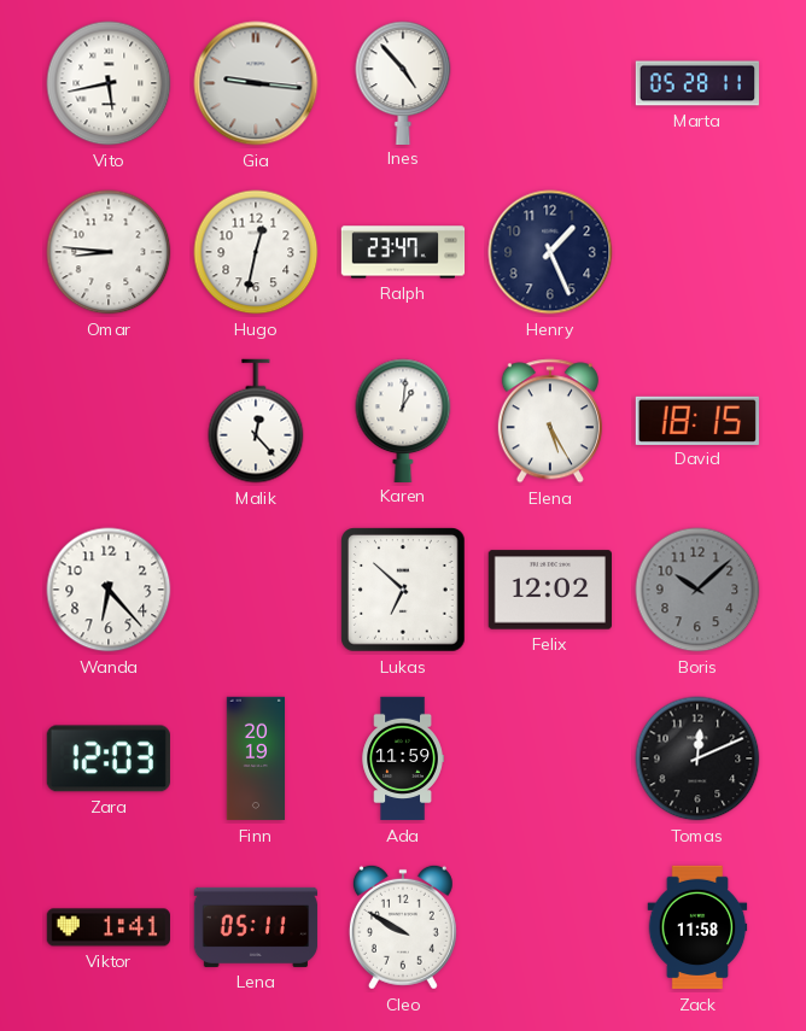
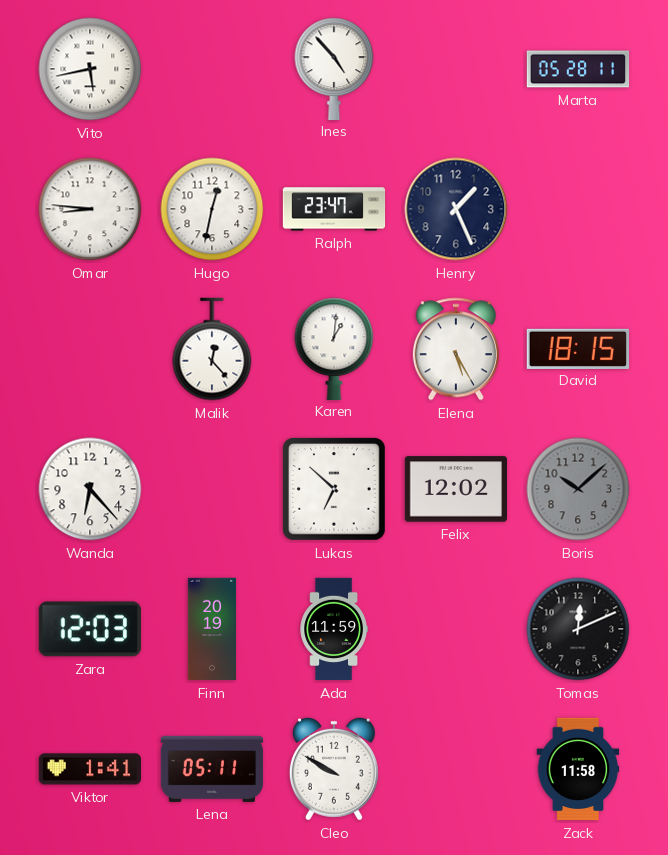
Gia: 9:16 -> none (256, 83)
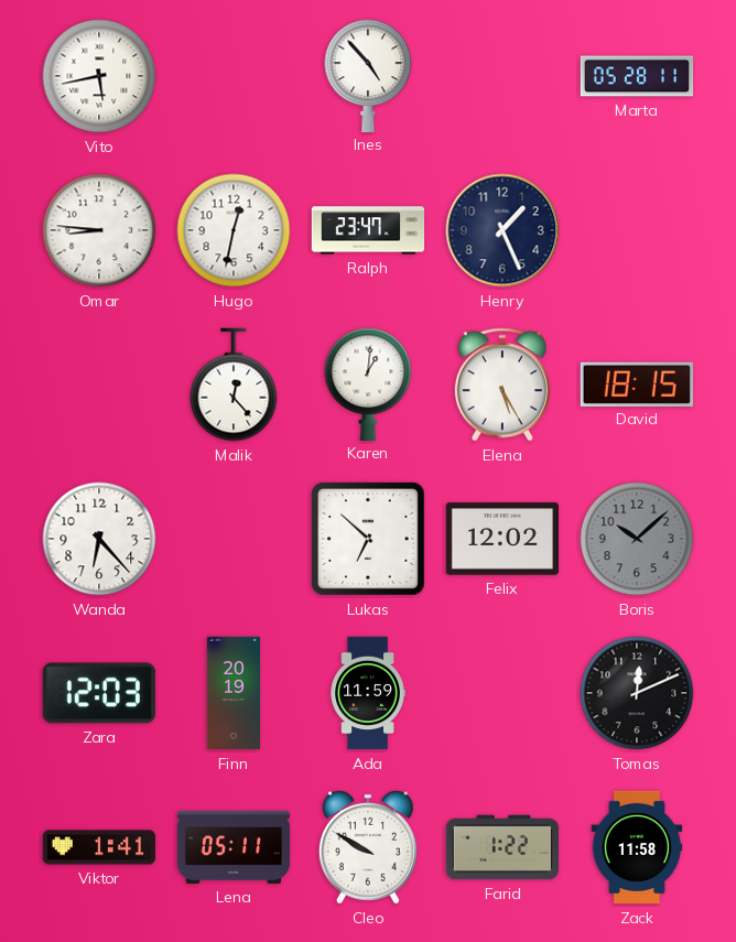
Farid: none -> 1:22 (501, 847)
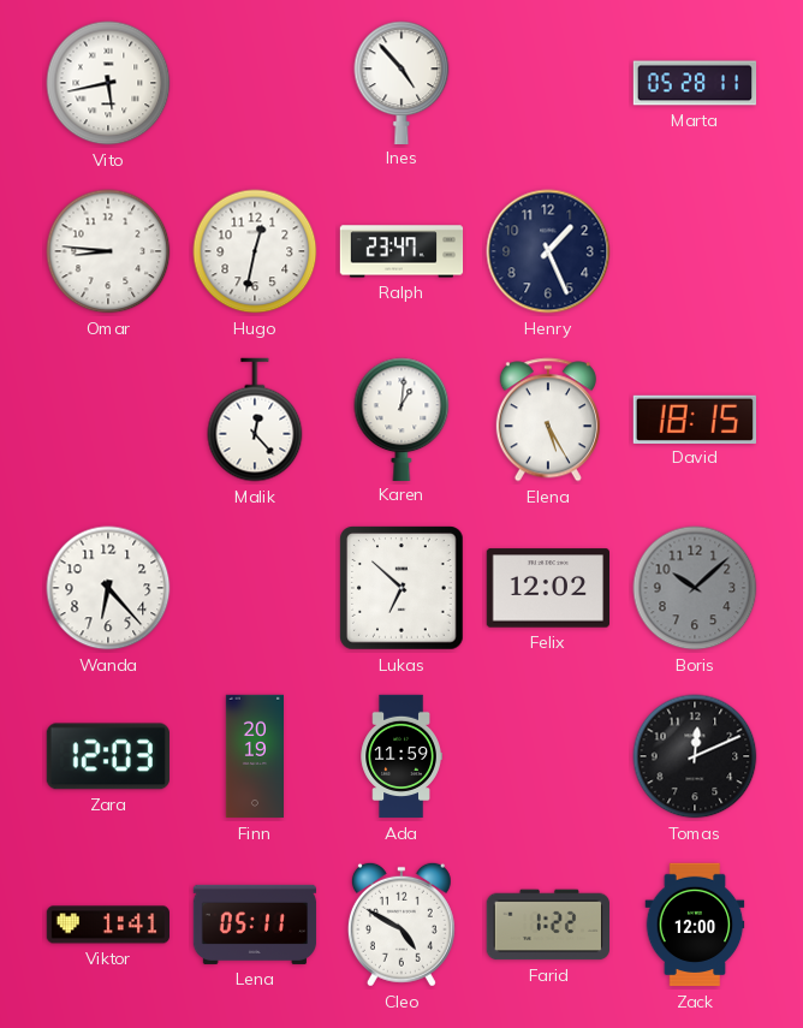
Cleo: 9:50 -> 4:50 (401, 925)
Zack: 11:58 -> 12:00 (695, 925)
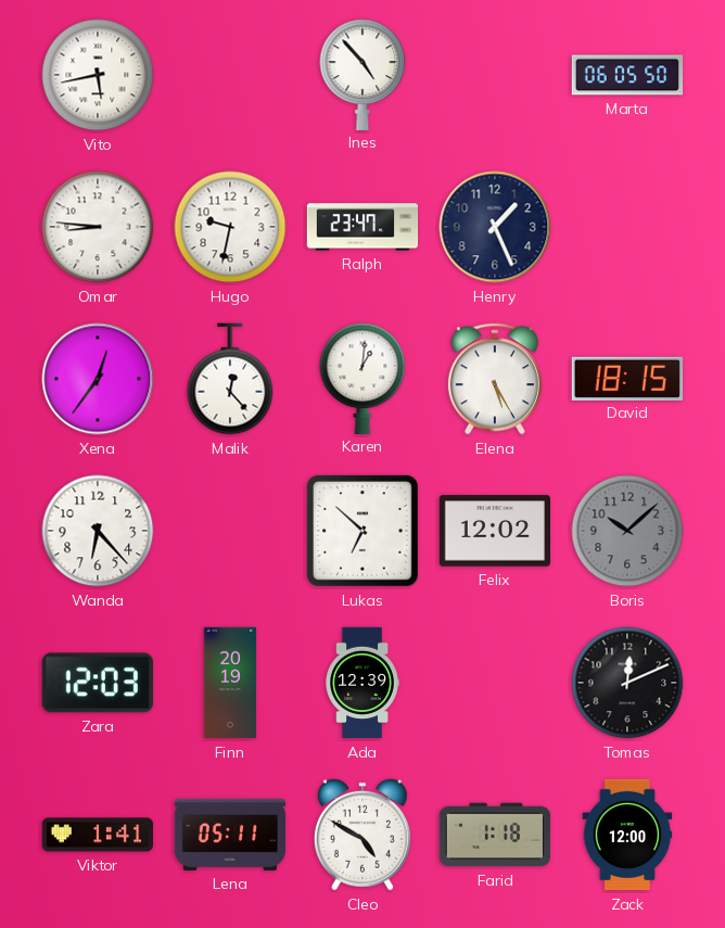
Marta: 05:28 -> 06:05 (627, 75)
Hugo: 12:32 -> 9:32 (230, 227)
Xena: none -> 12:36 (98, 379)
Ada: 11:59 -> 12:39 (362, 683)
Farid: 1:22 -> 1:18 (494, 835)
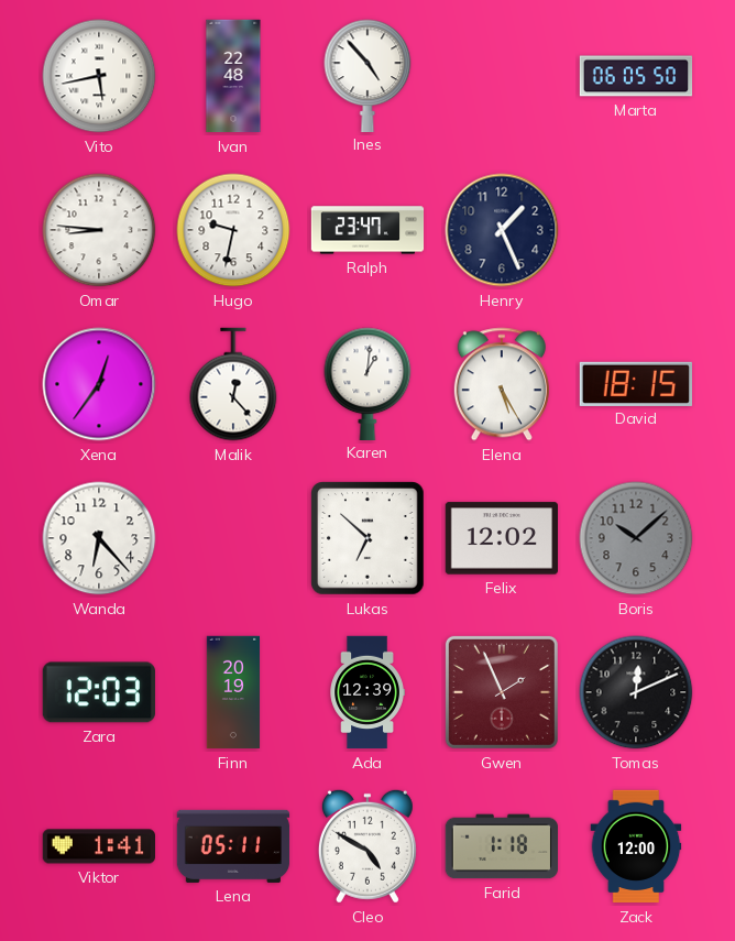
Ivan: none -> 22:48 (233, 76)
Gwen: none -> 1:56 (502, 692)
